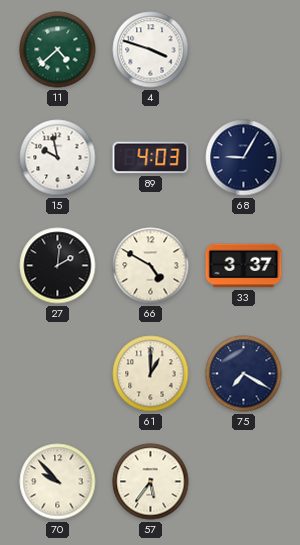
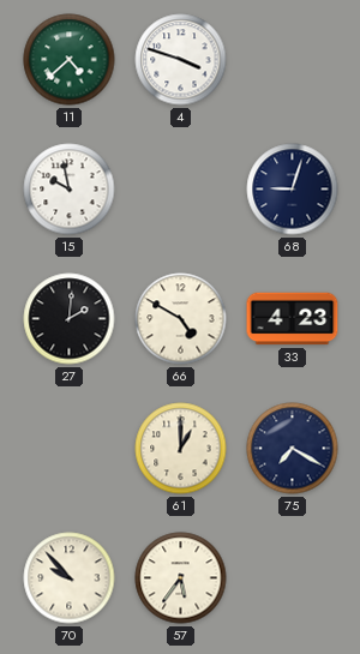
89: 4:03 -> none (151, 158)
68: 9:05 -> 9:03 (293, 190)
33: 3:37 -> 4:23 (293, 319)
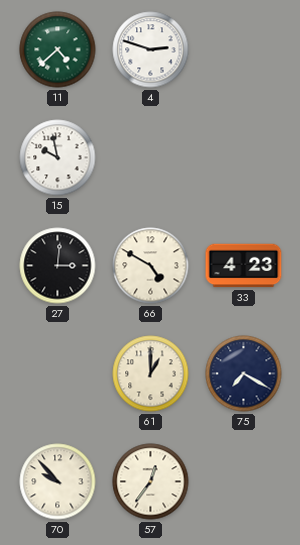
4: 3:48 -> 2:48 (151, 50)
68: 9:03 -> none (293, 190)
27: 2:01 -> 3:01 (58, 266)
57: 5:36 -> 12:36 (151, 482)
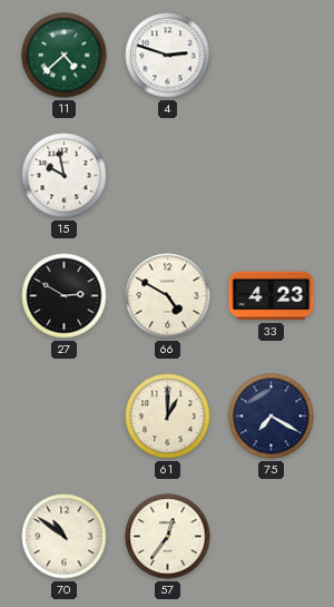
27: 3:01 -> 2:50 (65, 296)
70: 9:53 -> 10:51 (65, 537)
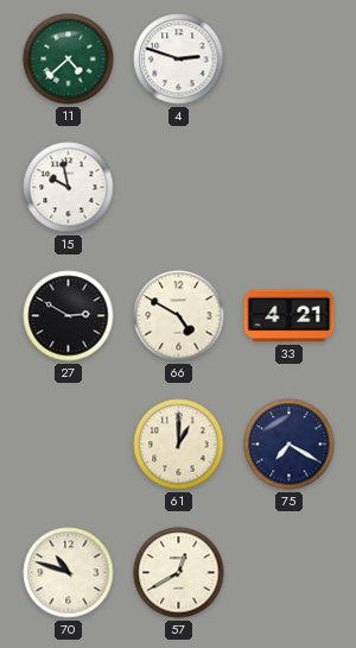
33: 4:23 -> 4:21 (290, 316)
70: 10:51 -> 10:48 (69, 573)
57: 12:36 -> 12:40 (179, 573)
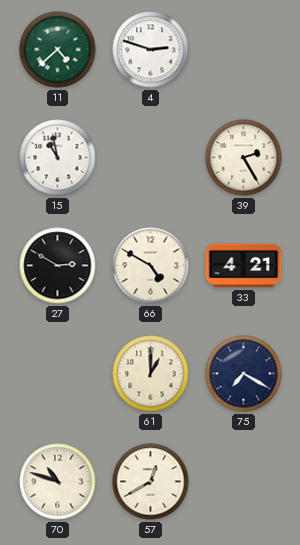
15: 9:58 -> 10:58 (58, 158)
39: none -> 2:25 (244, 158)
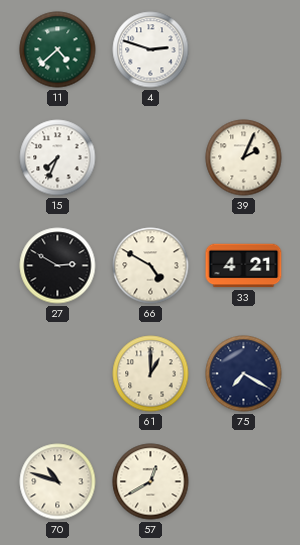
15: 10:58 -> 7:34 (58, 158)
39: 2:25 -> 2:04 (244, 158)
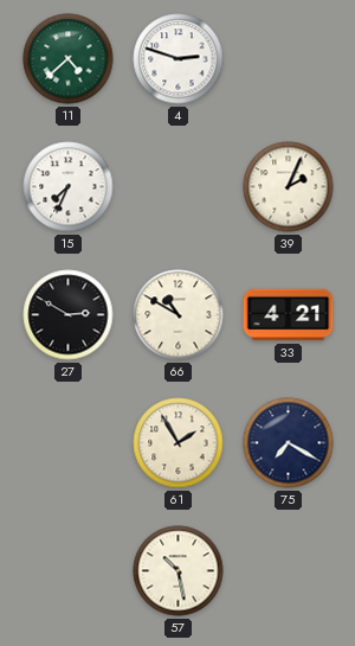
66: 4:50 -> 10:50 (179, 315)
61: 1:00 -> 1:55 (179, 443)
70: 10:48 -> none (58, 482)
57: 12:40 -> 10:28 (179, 571)
